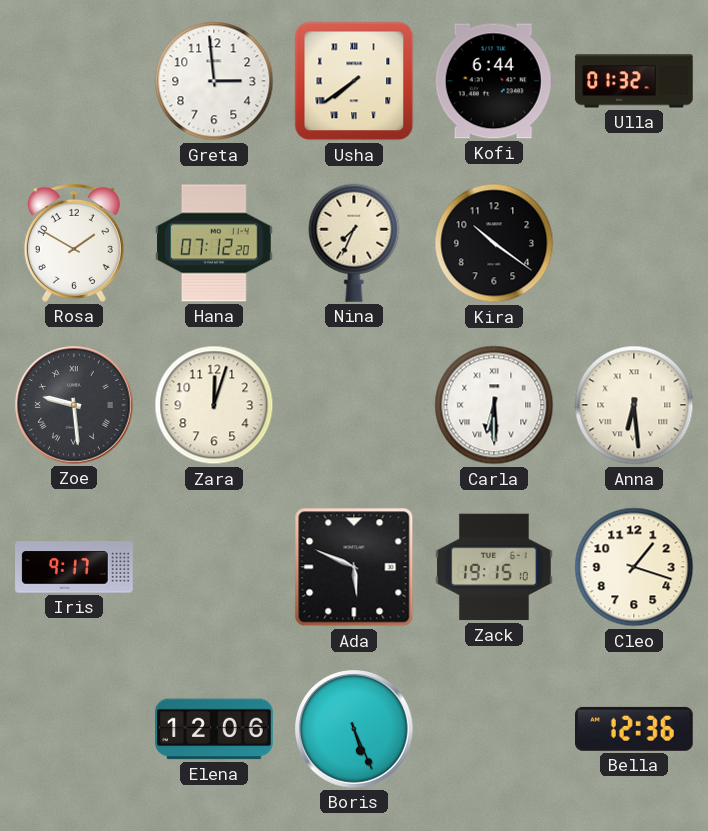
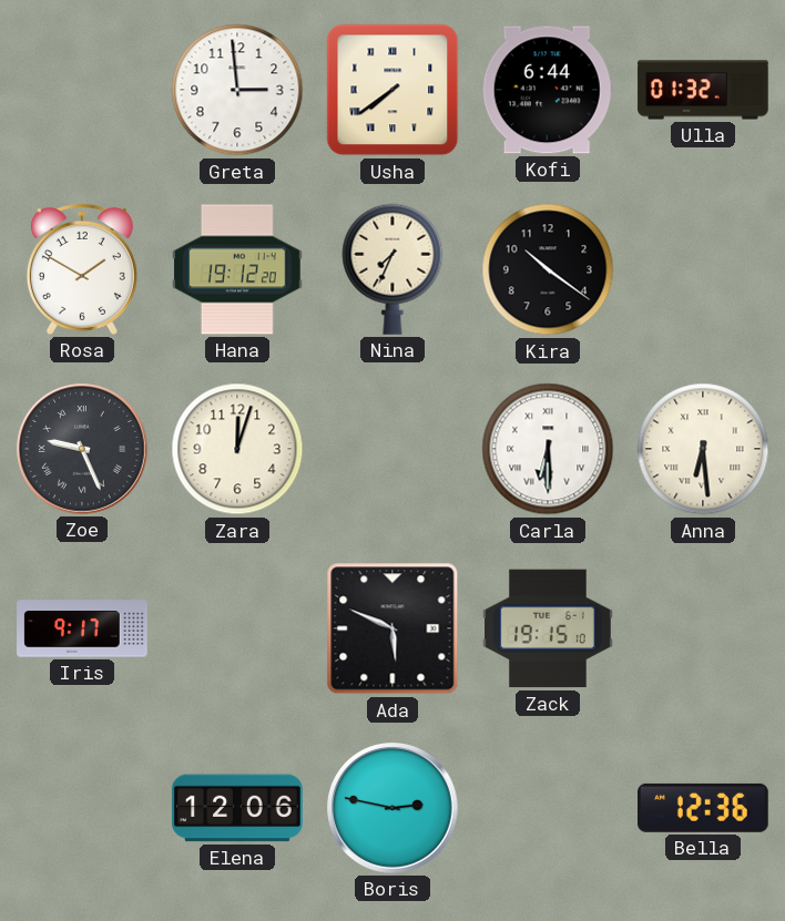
Hana: 07:12 -> 19:12 (237, 269)
Zoe: 9:29 -> 9:26 (82, 449)
Cleo: 1:18 -> none (634, 567)
Boris: 5:26 -> 2:47 (392, 808)
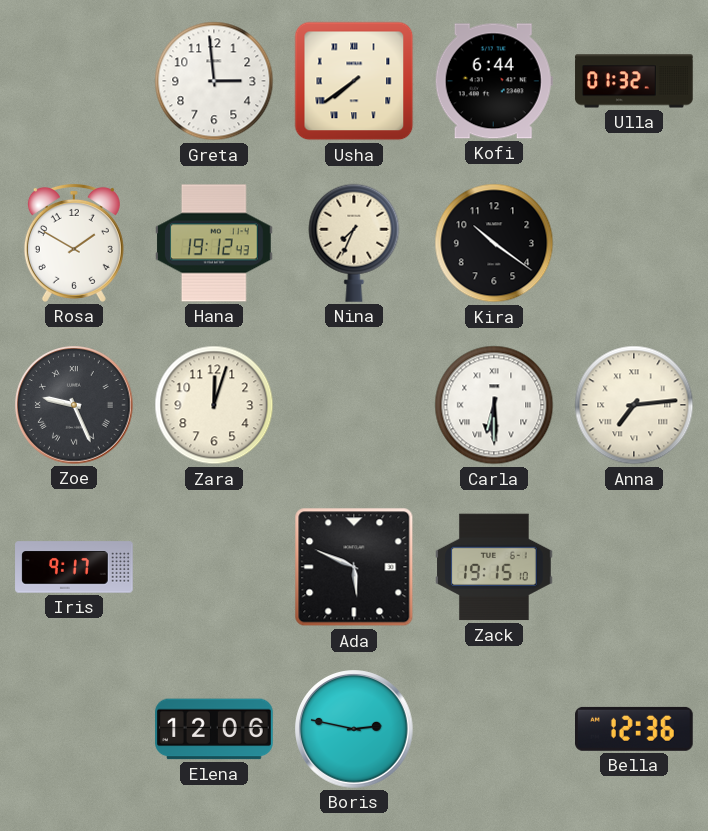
Hana: 19:12:20 -> 19:12:43 (214, 243)
Anna: 6:29 -> 7:14 (634, 405)
